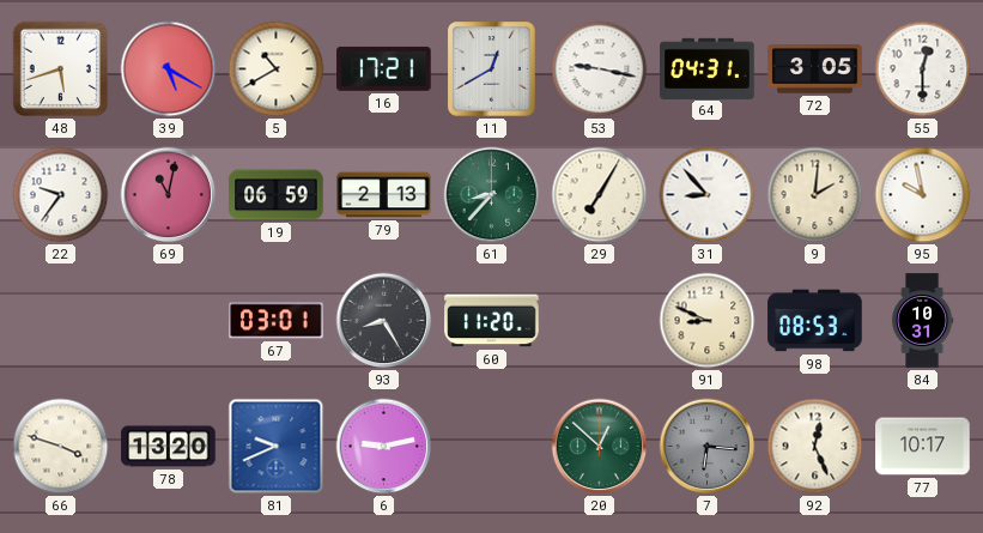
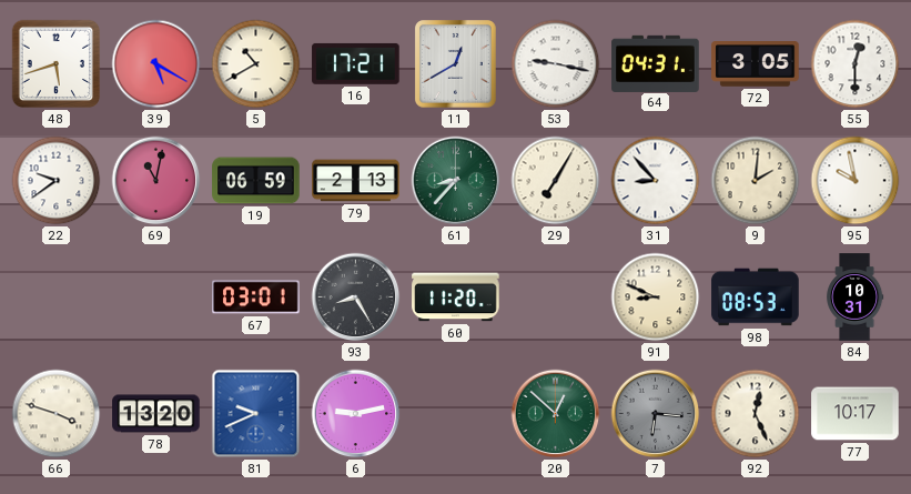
22: 9:36 -> 9:39 (57, 181)
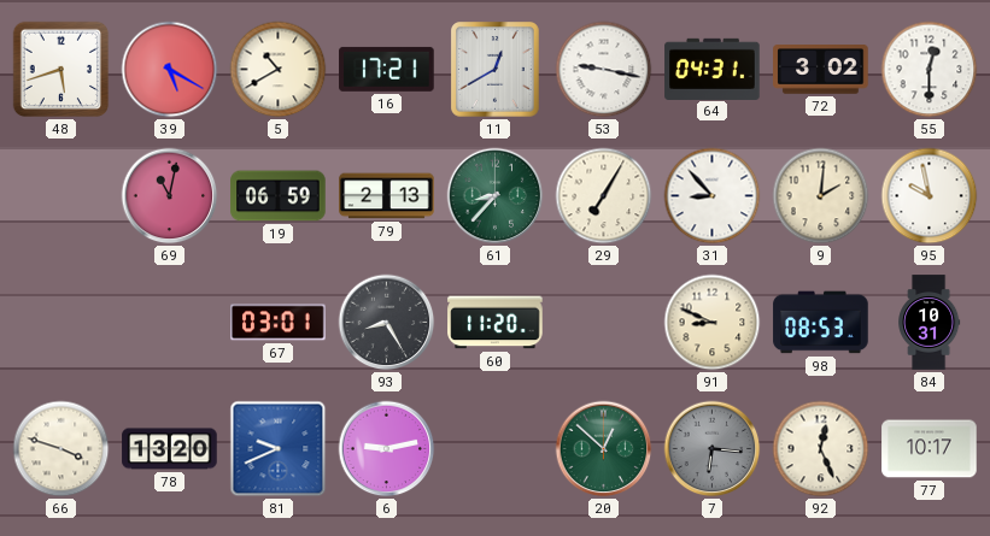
72: 3:05 -> 3:02 (821, 70)
22: 9:39 -> none (57, 181)
